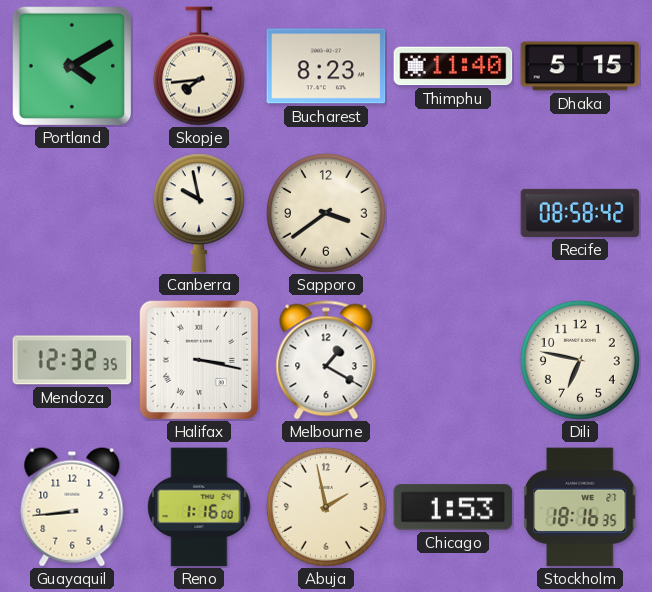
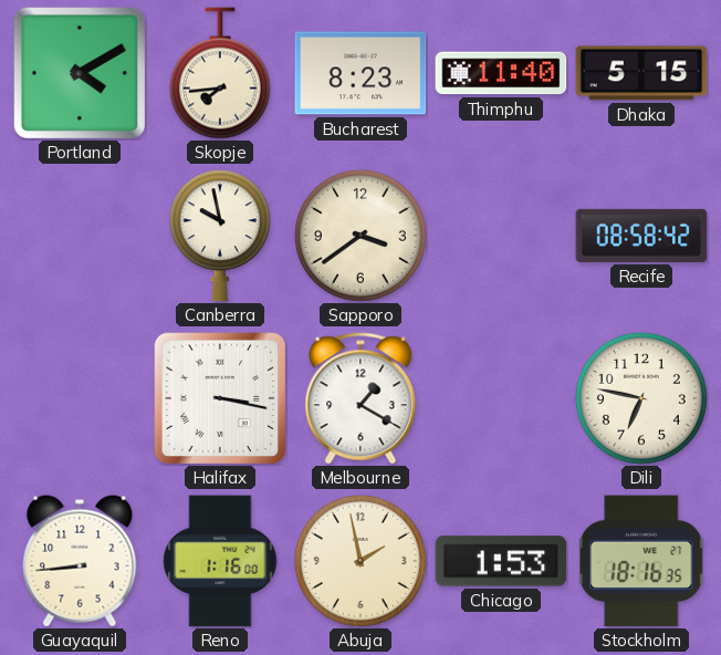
Mendoza: 12:32 -> none (72, 360)
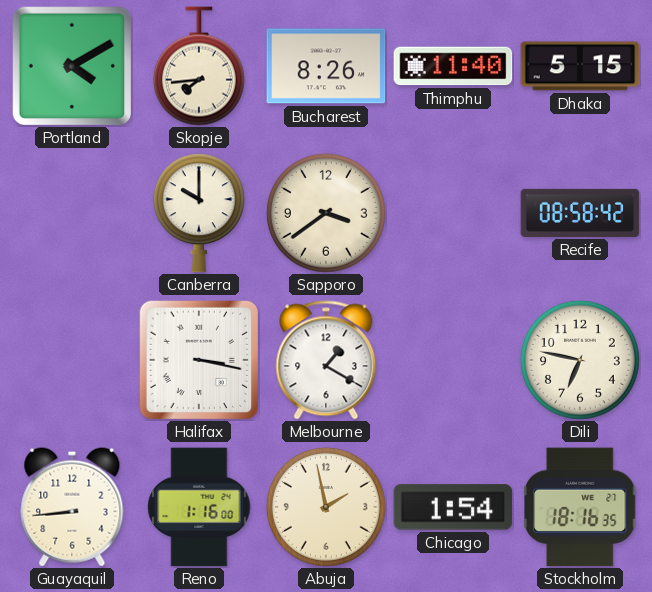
Bucharest: 8:23 -> 8:26 (326, 66)
Canberra: 9:58 -> 10:00 (199, 213)
Chicago: 1:53 -> 1:54 (453, 507)
